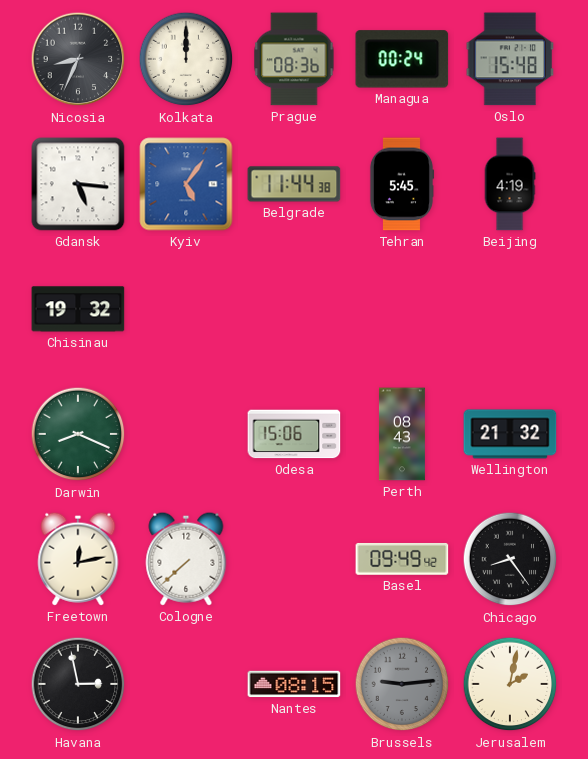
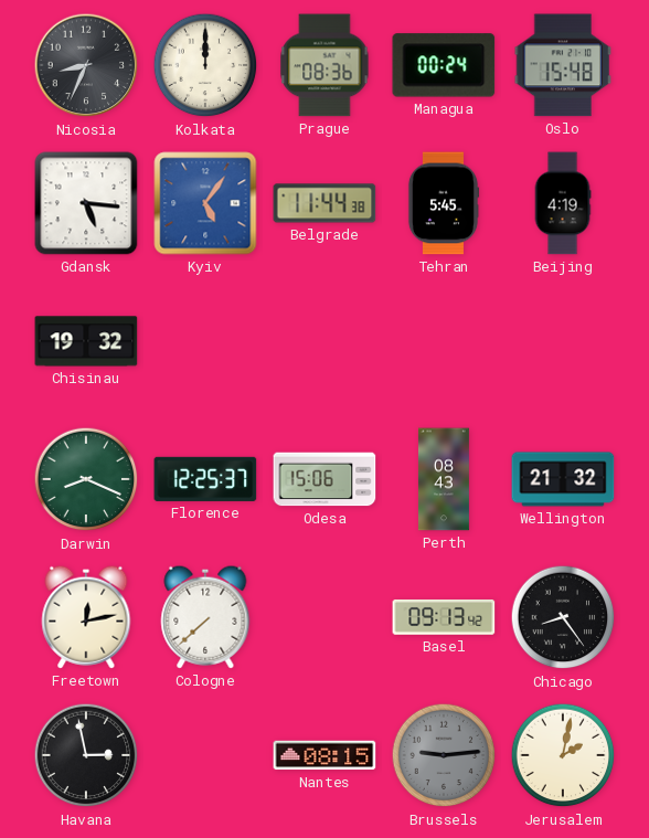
Florence: none -> 12:25 (205, 479)
Basel: 09:49 -> 09:13 (444, 617)
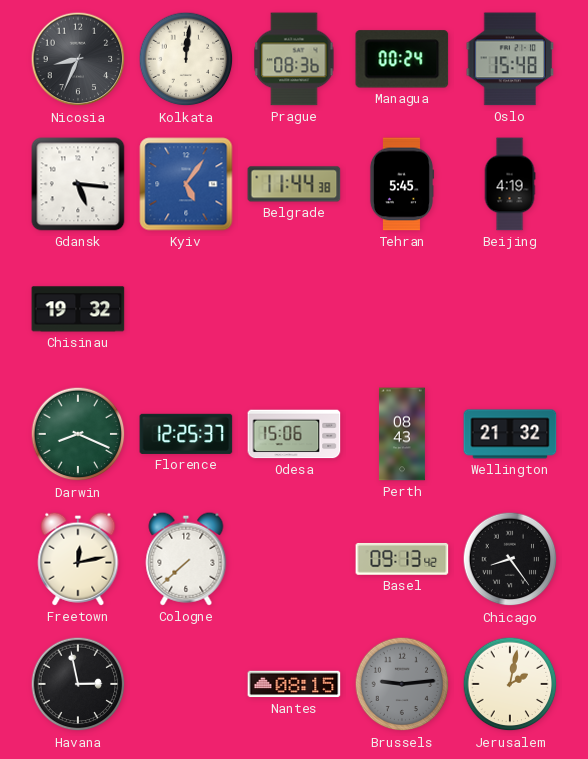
Kolkata: 12:00 -> 12:01 (186, 59)
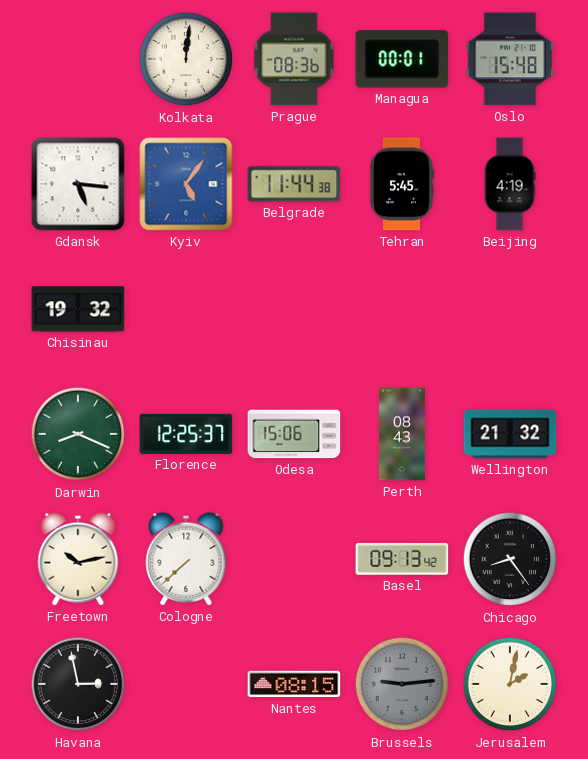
Nicosia: 8:34 -> none (78, 59)
Managua: 00:24 -> 00:01 (402, 59)
Freetown: 12:13 -> 10:13 (78, 559)
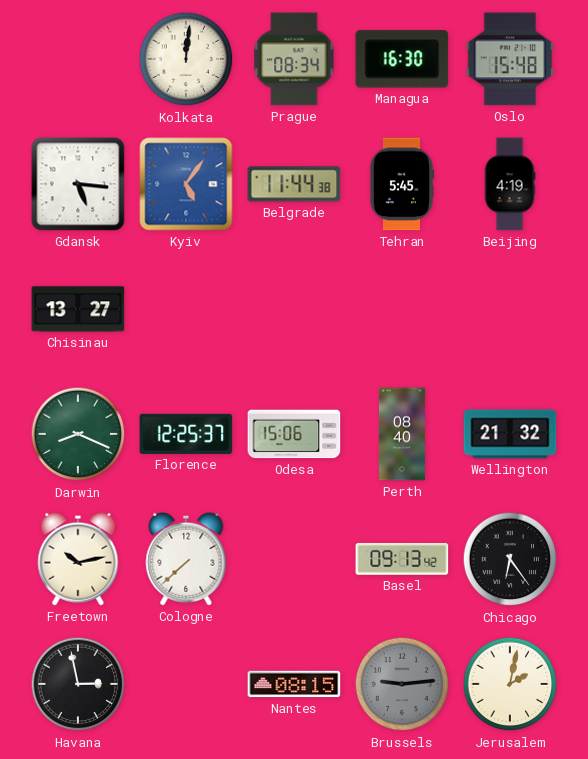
Prague: 08:36 -> 08:34 (294, 59)
Managua: 00:01 -> 16:30 (402, 59)
Chisinau: 19:32 -> 13:27 (78, 309)
Perth: 08:43 -> 08:40 (402, 434)
Chicago: 8:24 -> 6:24 (510, 559)
